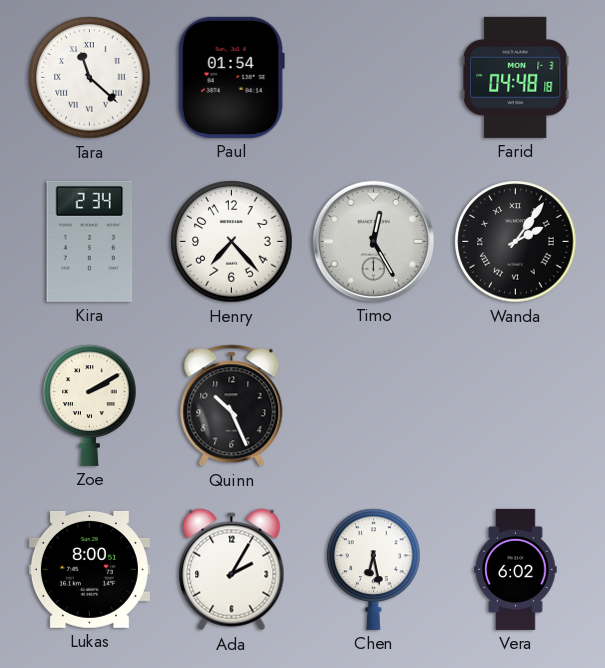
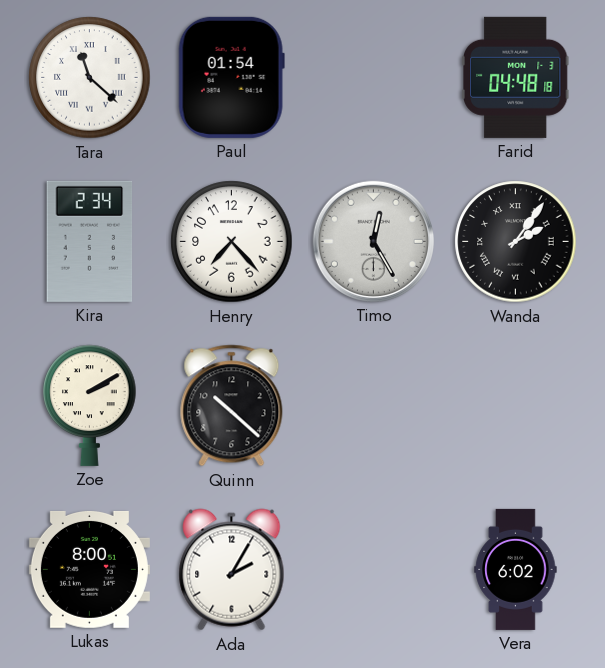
Quinn: 10:26 -> 10:22 (232, 406)
Chen: 6:28 -> none (374, 569)
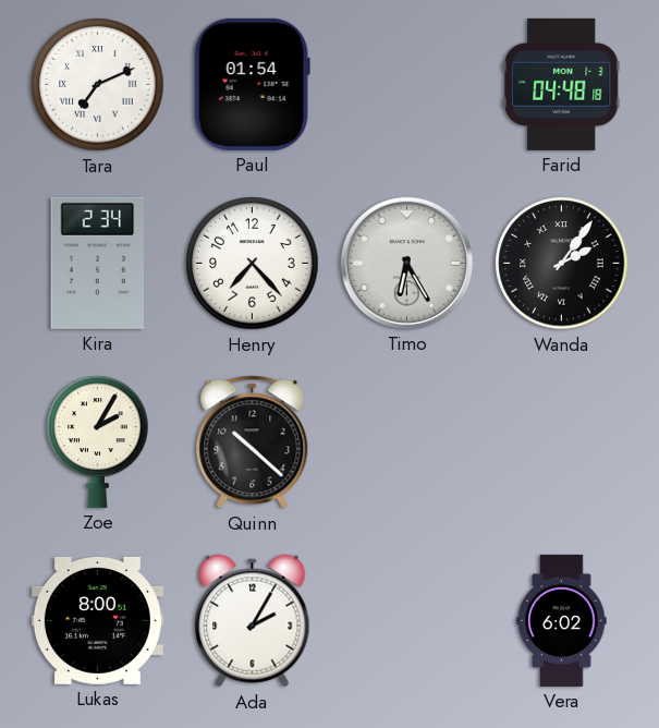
Tara: 11:22 -> 7:11 (98, 85)
Timo: 12:25 -> 6:25 (406, 263)
Zoe: 2:10 -> 2:05 (98, 441)
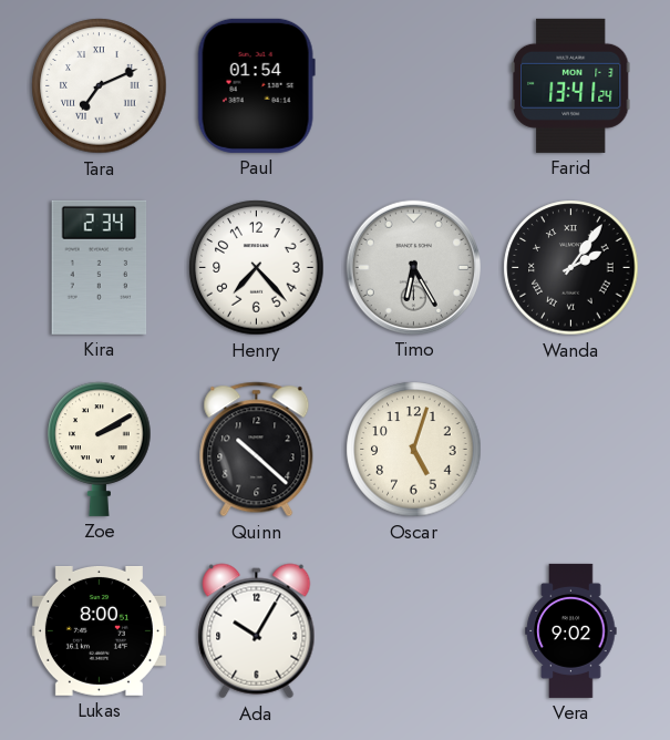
Farid: 04:48 -> 13:41 (571, 85)
Zoe: 2:05 -> 2:10 (100, 449)
Oscar: none -> 5:03 (414, 450)
Ada: 2:05 -> 10:05 (257, 631)
Vera: 6:02 -> 9:02 (571, 630)
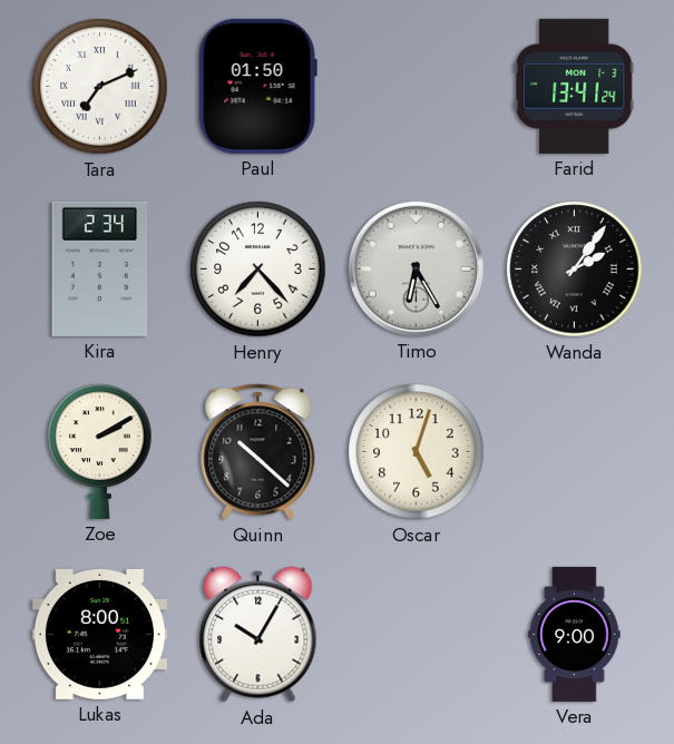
Paul: 01:54 -> 01:50 (257, 86)
Vera: 9:02 -> 9:00 (575, 634)
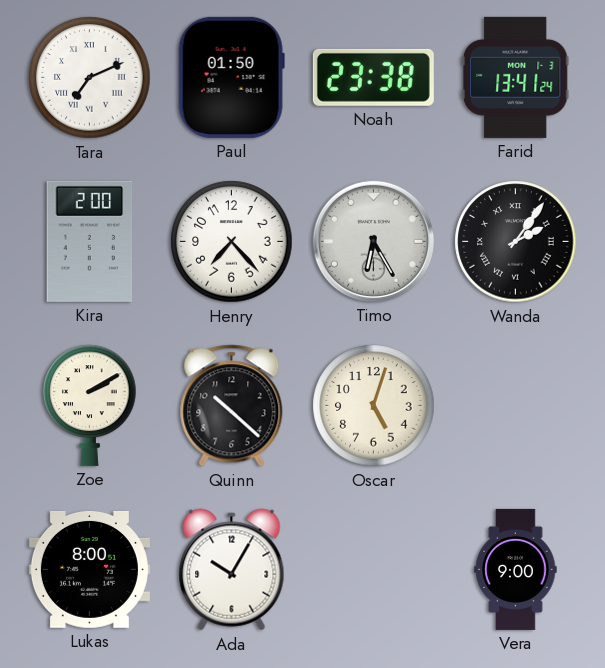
Noah: none -> 23:38 (373, 77)
Kira: 2:34 -> 2:00 (90, 241)
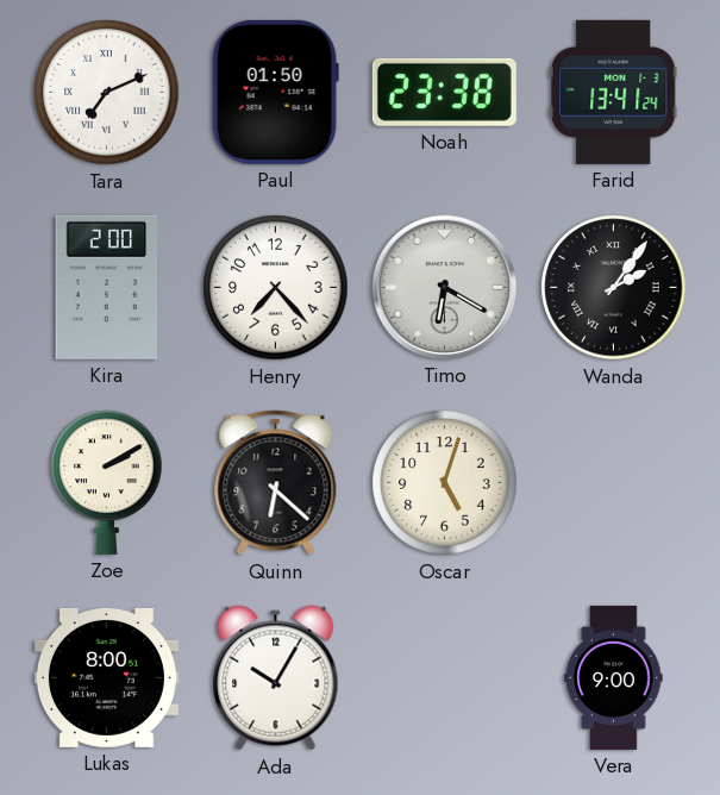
Timo: 6:25 -> 6:20 (444, 287)
Quinn: 10:22 -> 6:22 (276, 483)
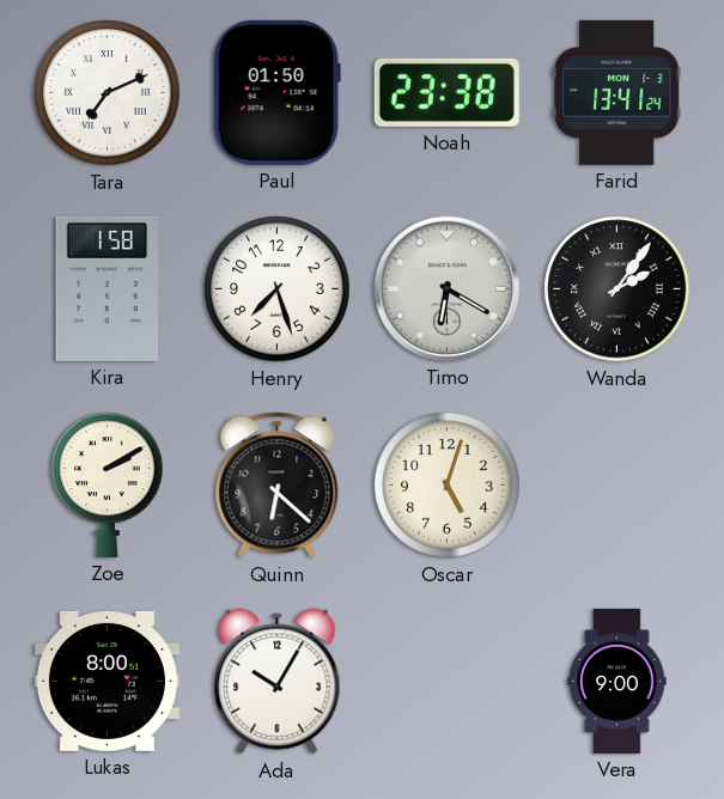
Kira: 2:00 -> 1:58 (108, 288)
Henry: 7:23 -> 7:27 (278, 289)
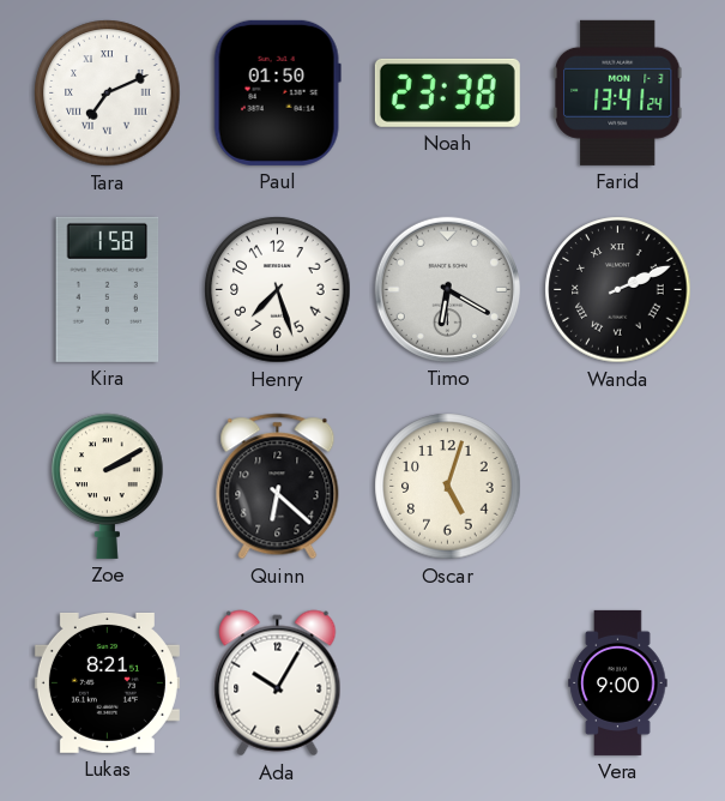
Wanda: 2:06 -> 2:11 (618, 290)
Lukas: 8:00 -> 8:21 (107, 682)
